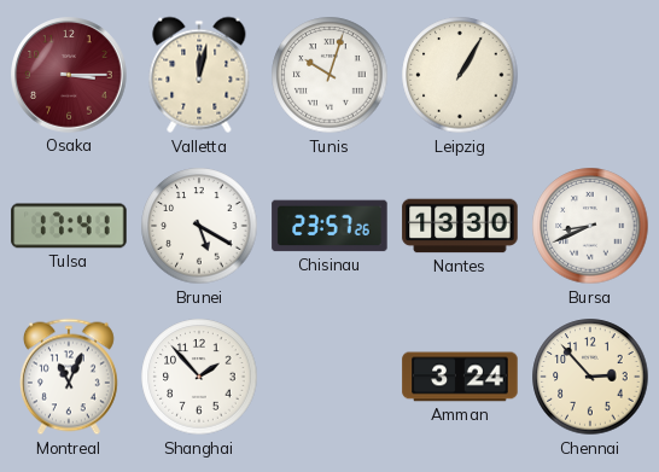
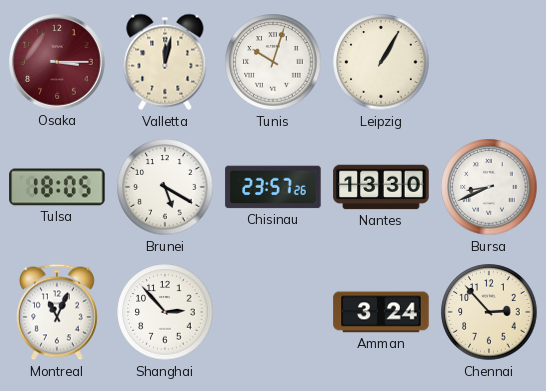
Tulsa: 17:41 -> 18:05 (57, 187)
Shanghai: 1:53 -> 2:53 (165, 312)
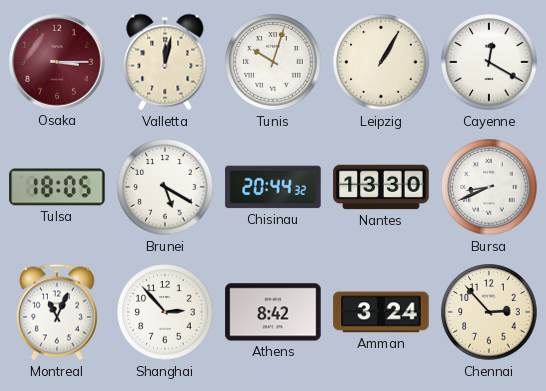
Cayenne: none -> 12:20 (489, 62)
Chisinau: 23:57 -> 20:44 (273, 187)
Athens: none -> 8:42 (273, 312)
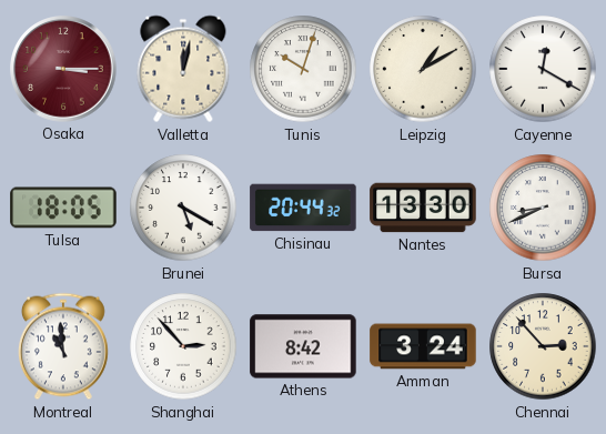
Leipzig: 1:05 -> 1:10 (423, 69)
Montreal: 11:04 -> 10:59 (63, 346)
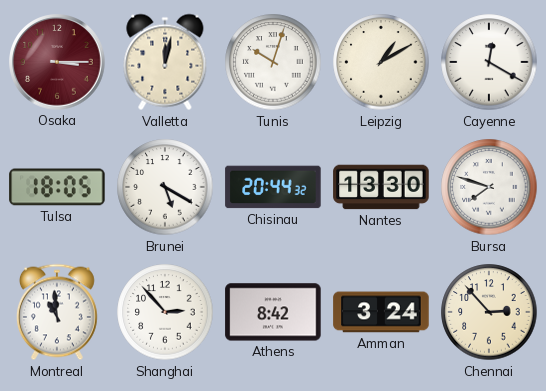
Bursa: 8:41 -> 7:48 (489, 187)
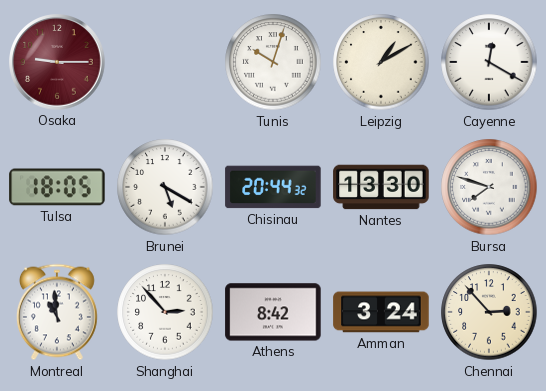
Osaka: 3:15 -> 9:15 (57, 62)
Valletta: 12:02 -> none (165, 62)
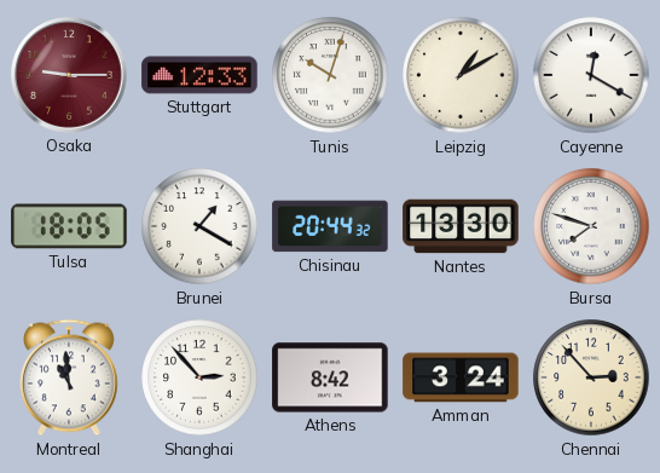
Stuttgart: none -> 12:33 (199, 75)
Brunei: 5:20 -> 1:20 (199, 226)
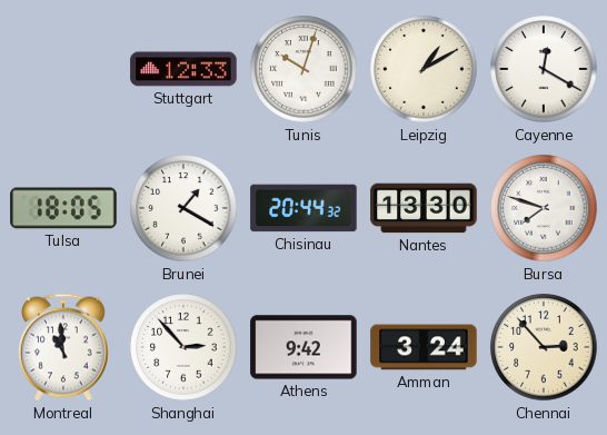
Osaka: 9:15 -> none (69, 75)
Athens: 8:42 -> 9:42 (303, 347)
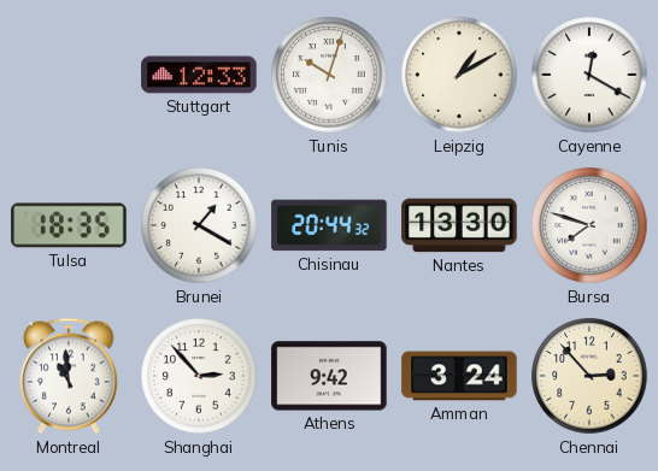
Tulsa: 18:05 -> 18:35 (69, 225)
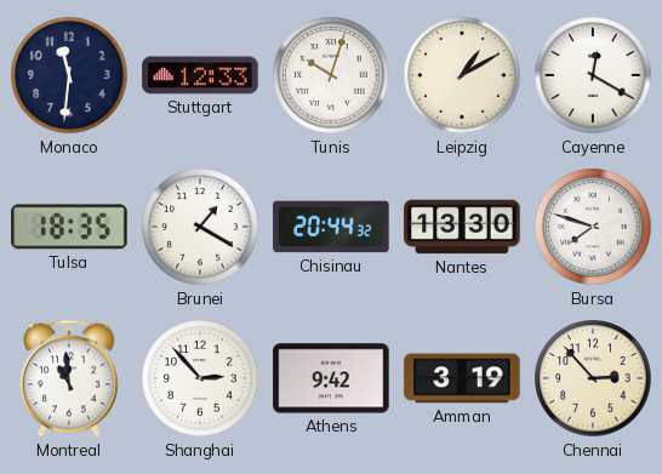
Monaco: none -> 11:31 (69, 75)
Amman: 3:24 -> 3:19 (462, 378)
